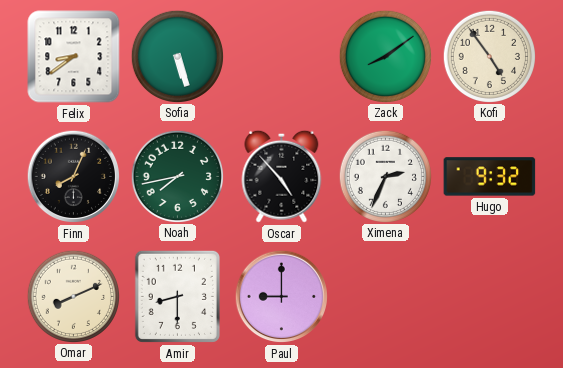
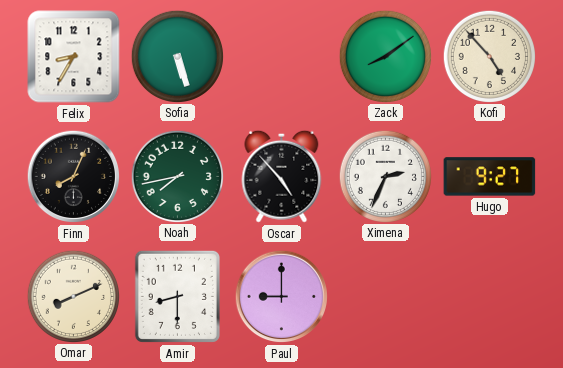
Felix: 8:39 -> 8:35 (74, 57)
Kofi: 4:54 -> 4:53 (489, 56)
Hugo: 9:32 -> 9:27 (490, 177)
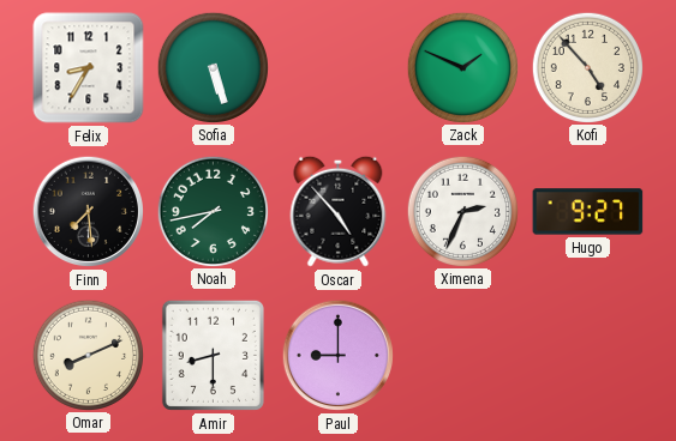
Zack: 8:09 -> 1:49 (462, 67)
Finn: 8:04 -> 7:29 (89, 212)
